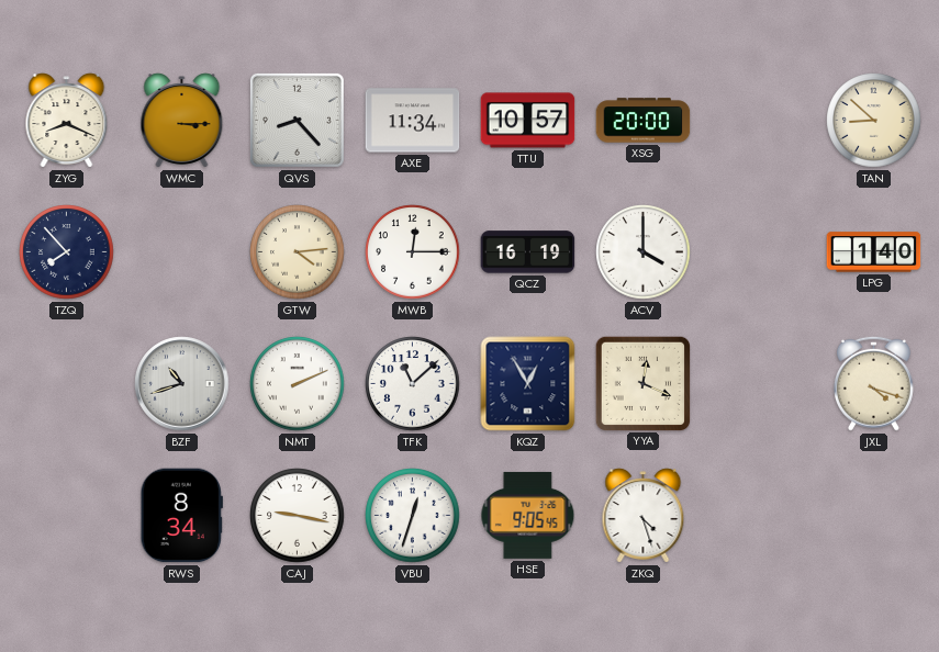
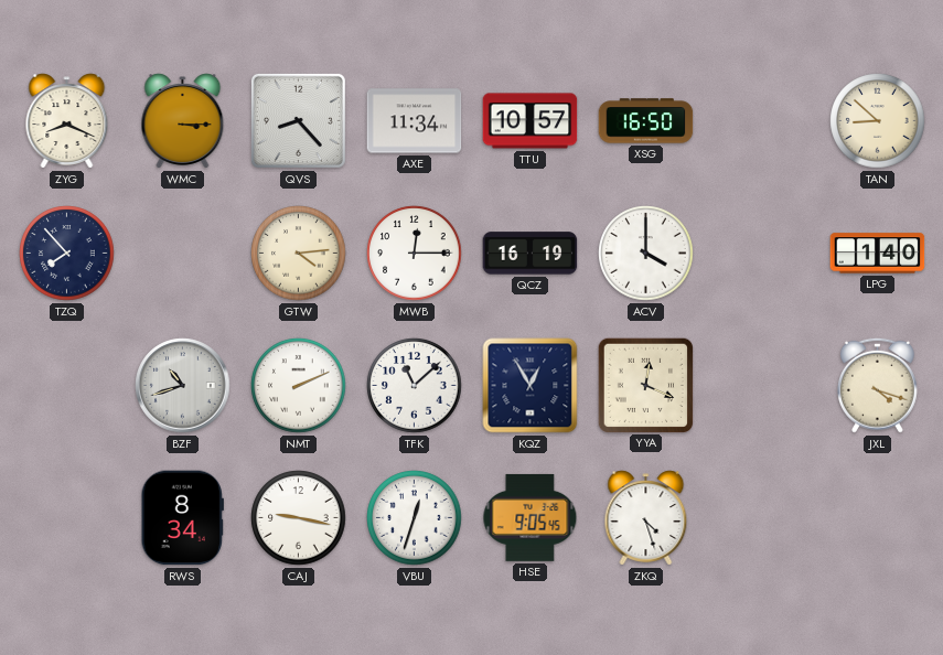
XSG: 20:00 -> 16:50 (646, 121)
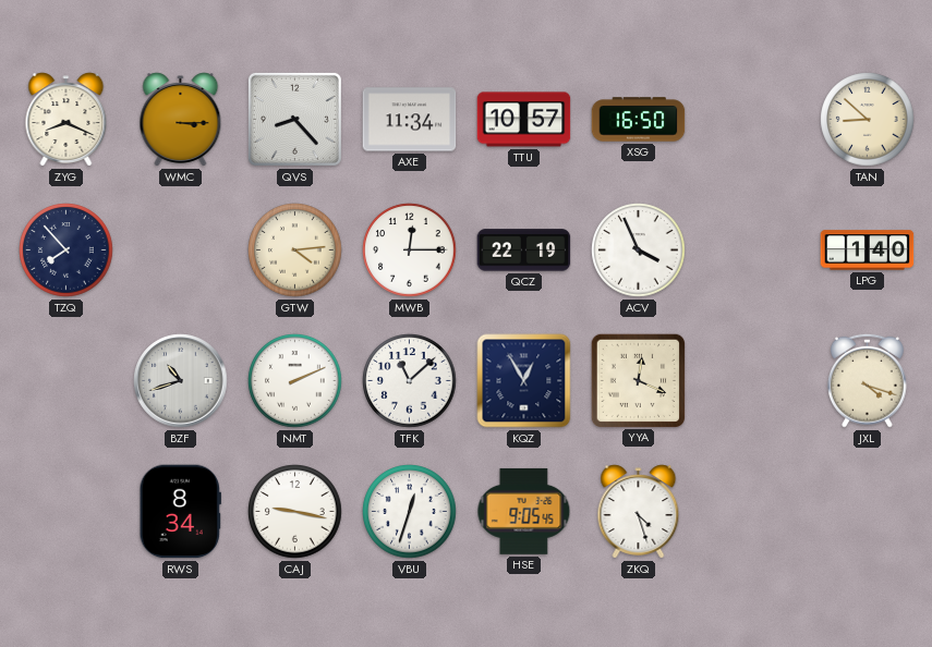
QCZ: 16:19 -> 22:19 (524, 251)
ACV: 4:00 -> 3:56 (639, 251)
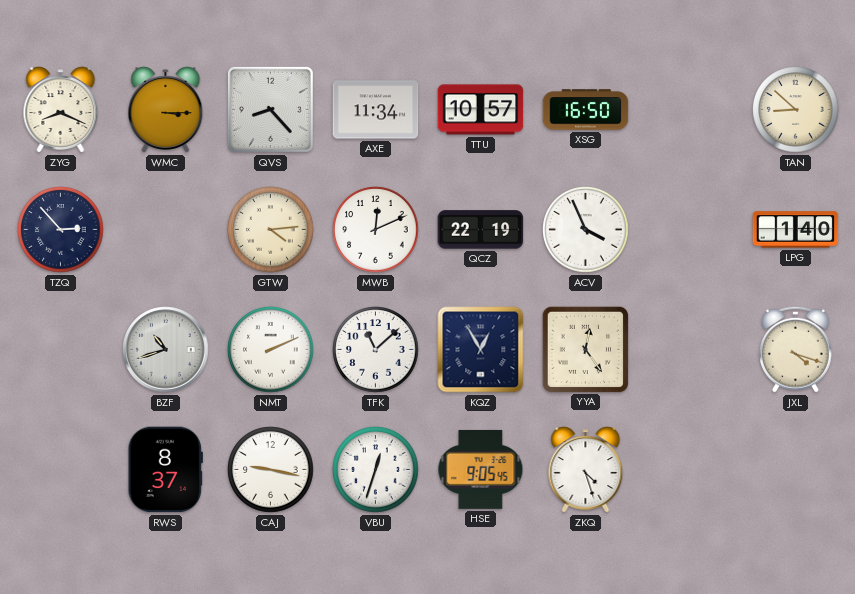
TZQ: 7:53 -> 2:53 (61, 230)
MWB: 12:15 -> 12:11 (376, 230)
YYA: 12:19 -> 12:24 (585, 349)
RWS: 8:34 -> 8:37 (165, 470)
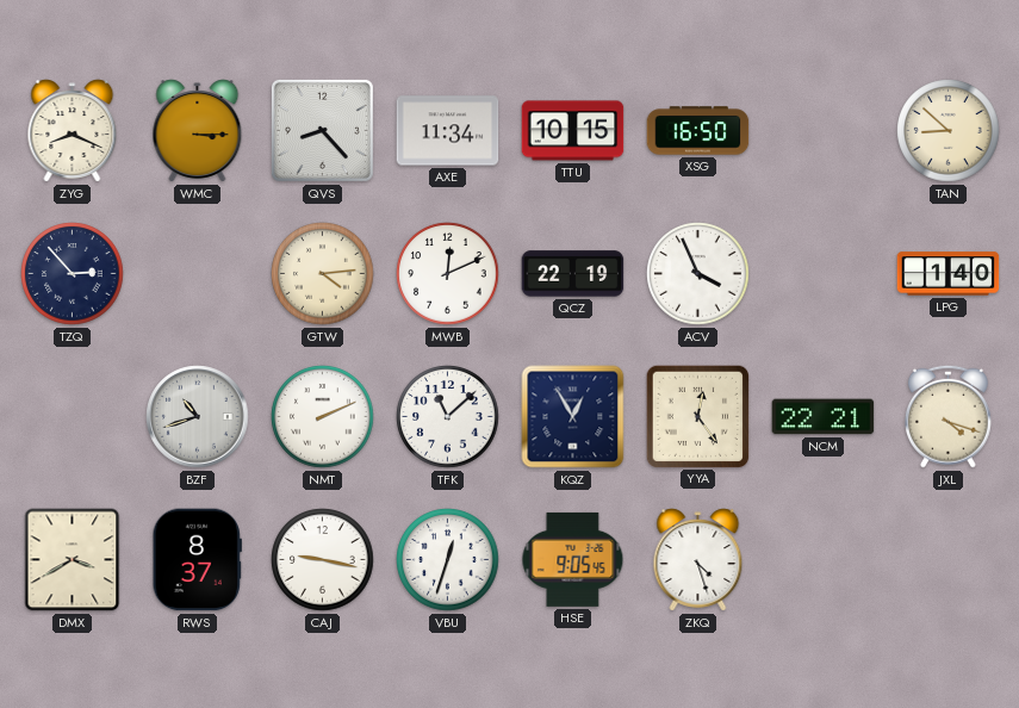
TTU: 10:57 -> 10:15 (573, 131)
NCM: none -> 22:21 (824, 417)
DMX: none -> 3:40 (73, 560)
